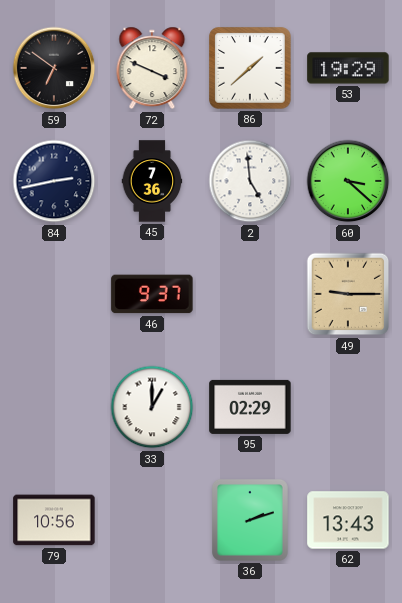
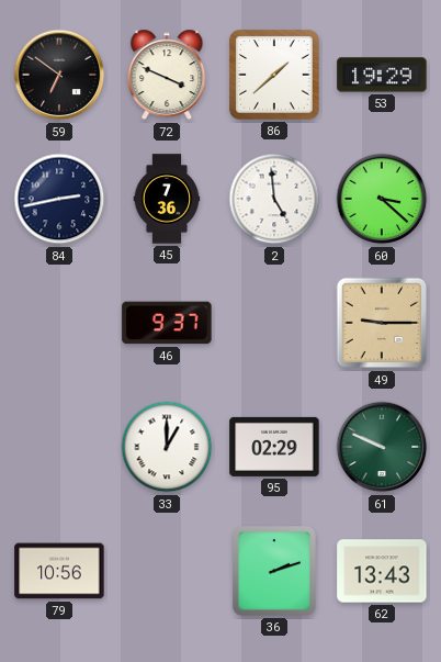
61: none -> 9:49 (382, 447)
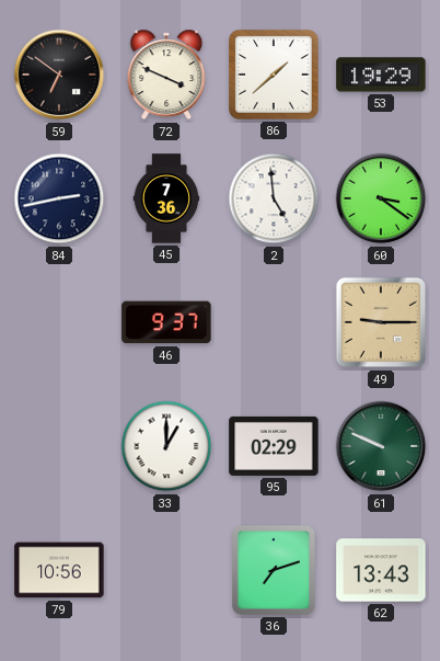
60: 3:22 -> 3:21 (381, 198)
36: 2:12 -> 7:12 (274, 570)
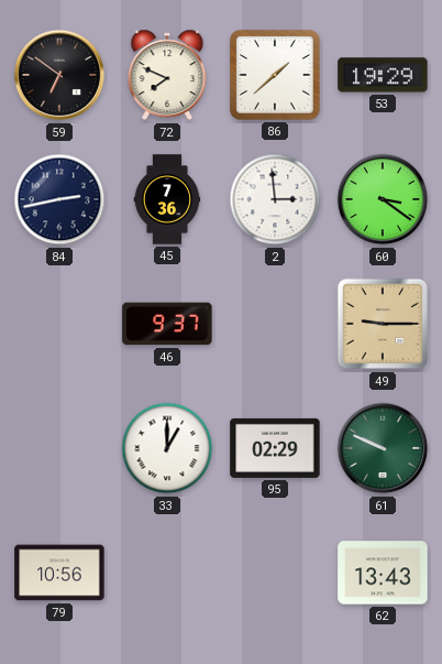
72: 3:49 -> 7:49 (167, 75)
2: 4:59 -> 2:59 (275, 199)
36: 7:12 -> none (274, 570)
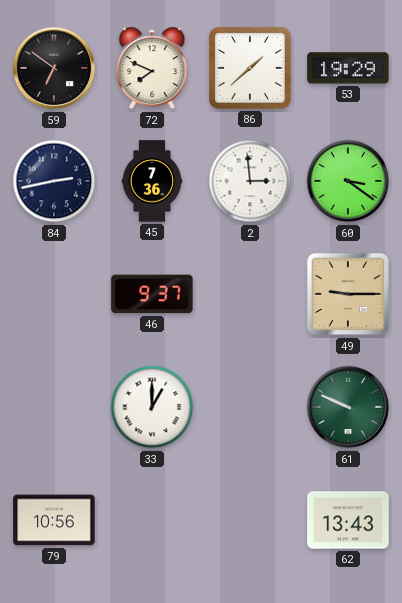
95: 02:29 -> none (275, 448)
